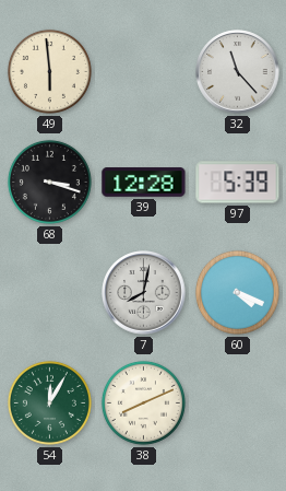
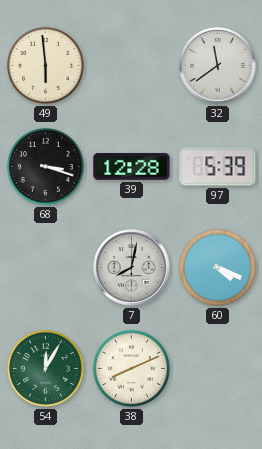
32: 11:23 -> 11:39 (218, 66)
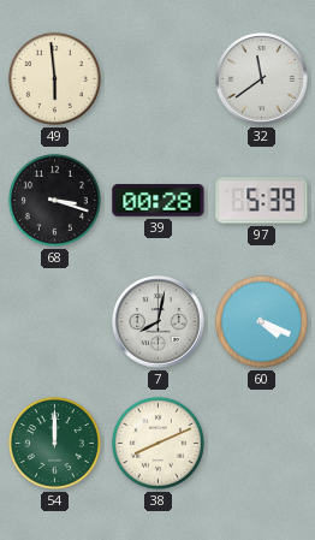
39: 12:28 -> 00:28 (159, 201)
54: 12:05 -> 12:00 (54, 443)
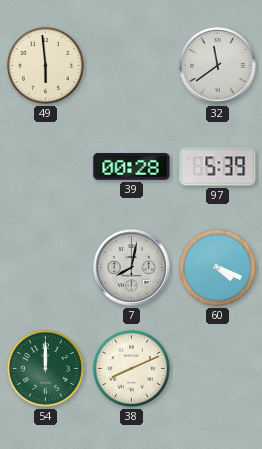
68: 3:18 -> none (54, 200)
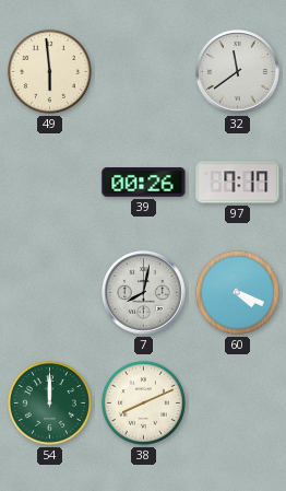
39: 00:28 -> 00:26 (144, 183)
97: 5:39 -> 7:17 (238, 183)
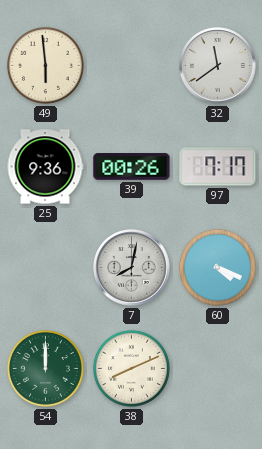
25: none -> 9:36 (45, 167)
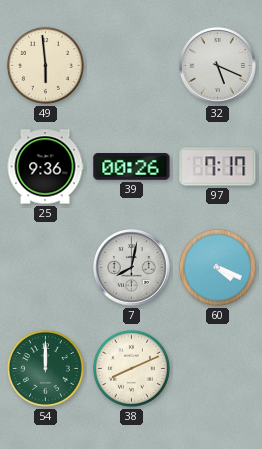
32: 11:39 -> 5:19 (218, 66)
